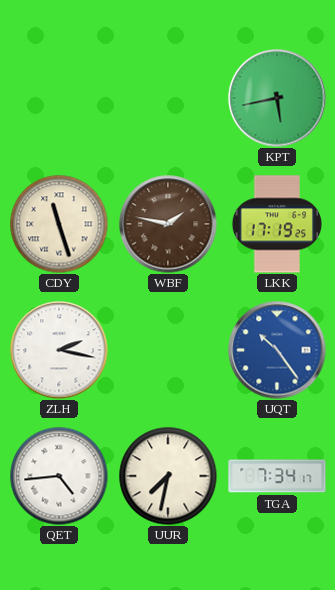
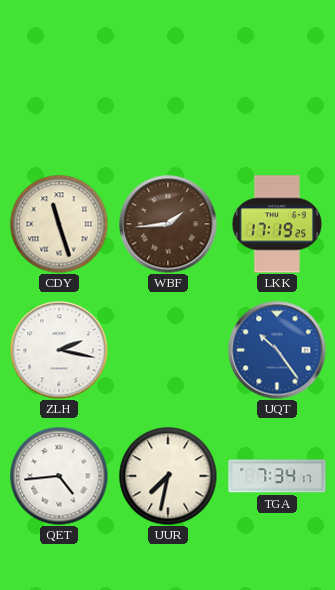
KPT: 5:43 -> none (277, 98)
WBF: 1:47 -> 1:44 (168, 224)
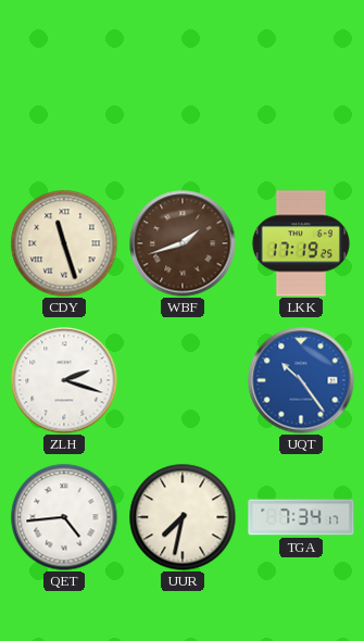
WBF: 1:44 -> 1:42 (183, 243)
ZLH: 2:17 -> 2:18 (64, 380)
